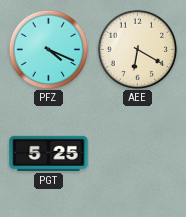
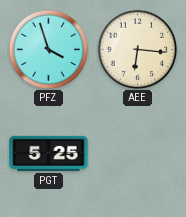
PFZ: 4:19 -> 3:57 (48, 49)
AEE: 6:20 -> 6:16 (137, 49)
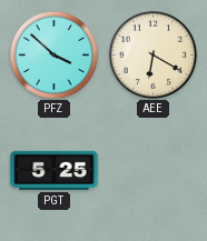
PFZ: 3:57 -> 3:52 (53, 54)
AEE: 6:16 -> 6:20 (152, 54)
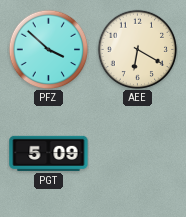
PGT: 5:25 -> 5:09 (49, 153)
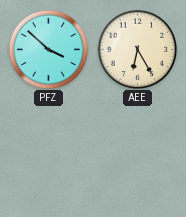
AEE: 6:20 -> 6:25 (137, 49)
PGT: 5:09 -> none (49, 153)
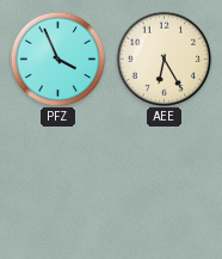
PFZ: 3:52 -> 3:56 (57, 58)
